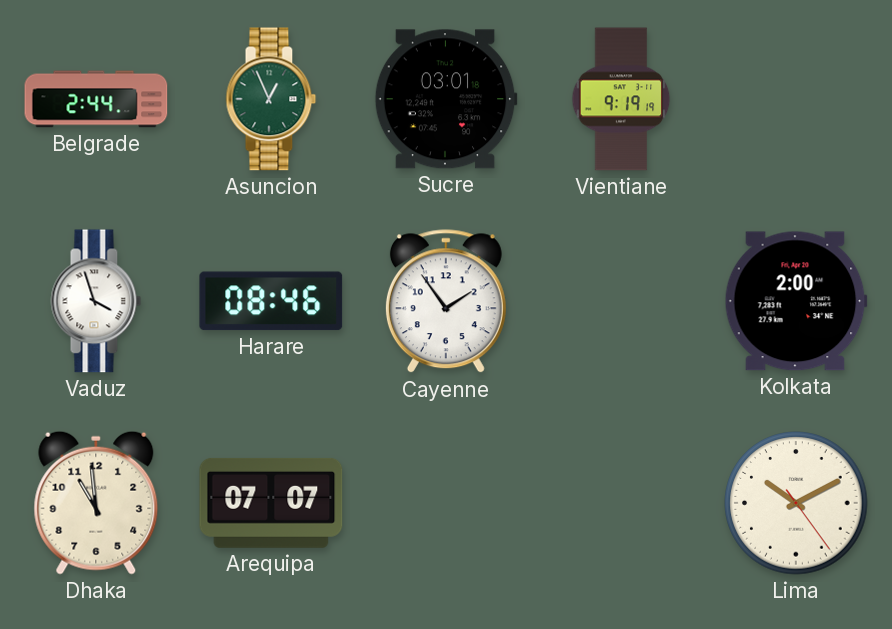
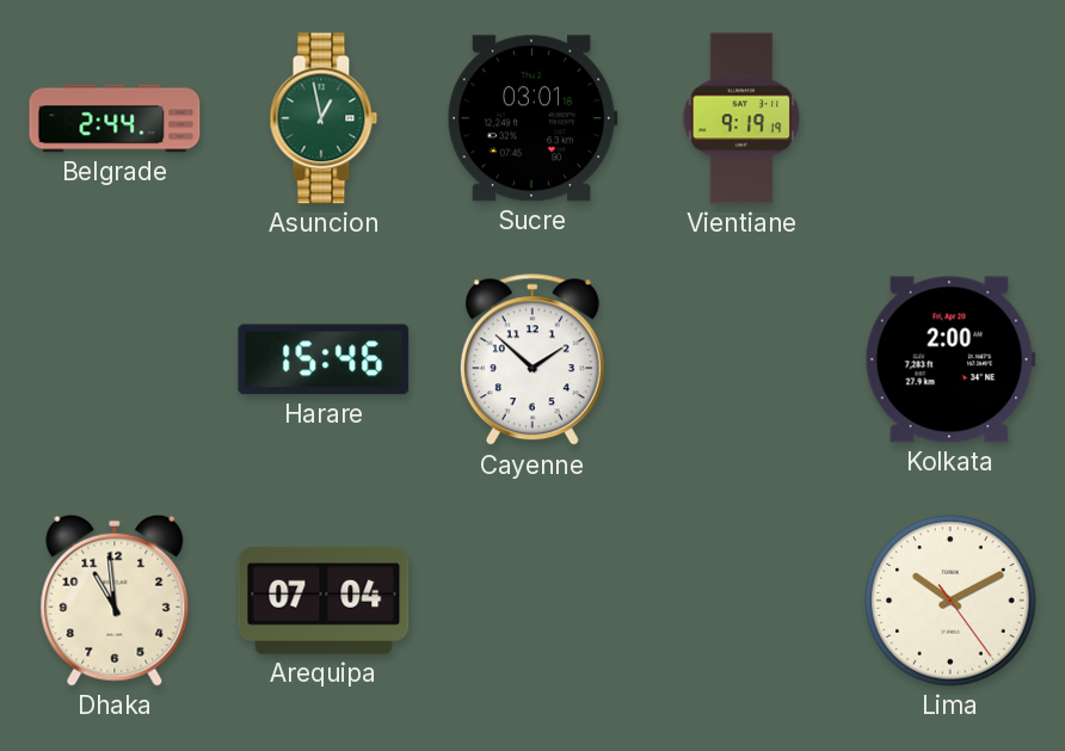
Asuncion: 12:56 -> 12:58 (324, 118)
Vaduz: 3:57 -> none (96, 301)
Harare: 08:46 -> 15:46 (324, 359)
Cayenne: 1:54 -> 1:52 (532, 361)
Arequipa: 07:07 -> 07:04 (324, 601)
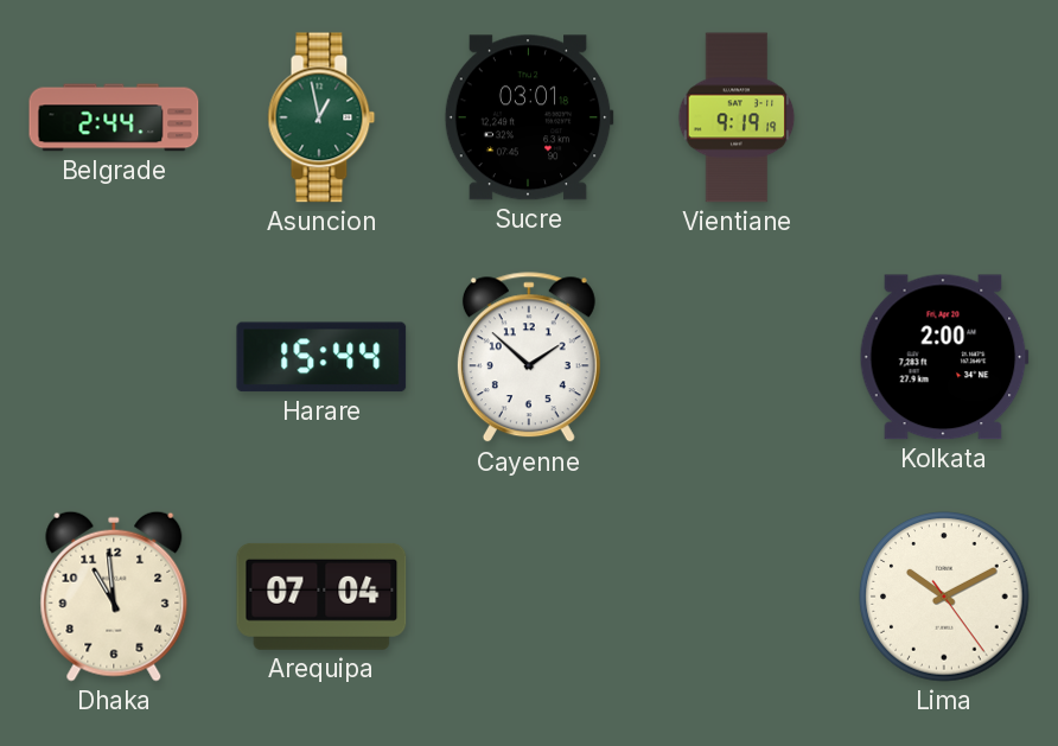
Harare: 15:46 -> 15:44 (321, 357)
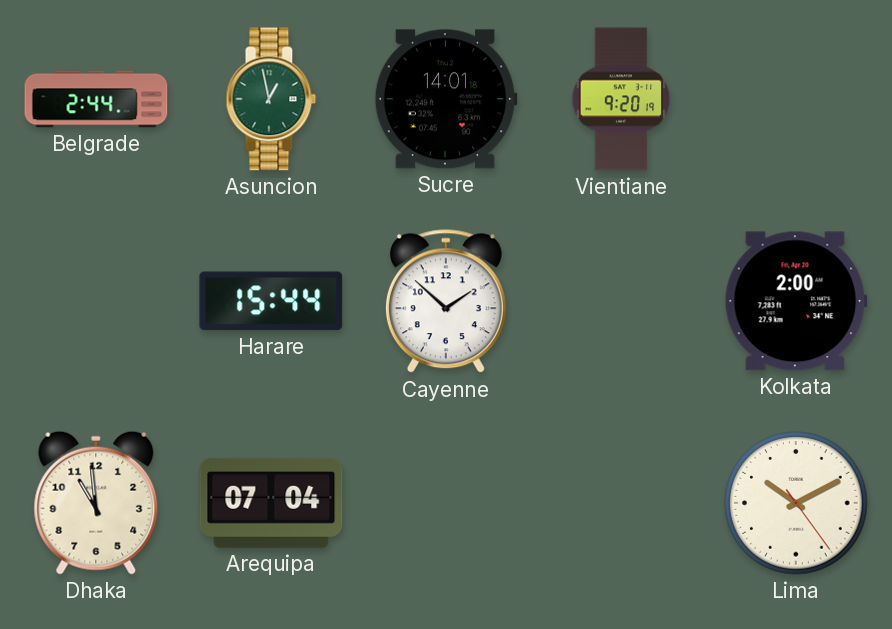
Sucre: 03:01 -> 14:01 (446, 99)
Vientiane: 9:19 -> 9:20 (621, 99)
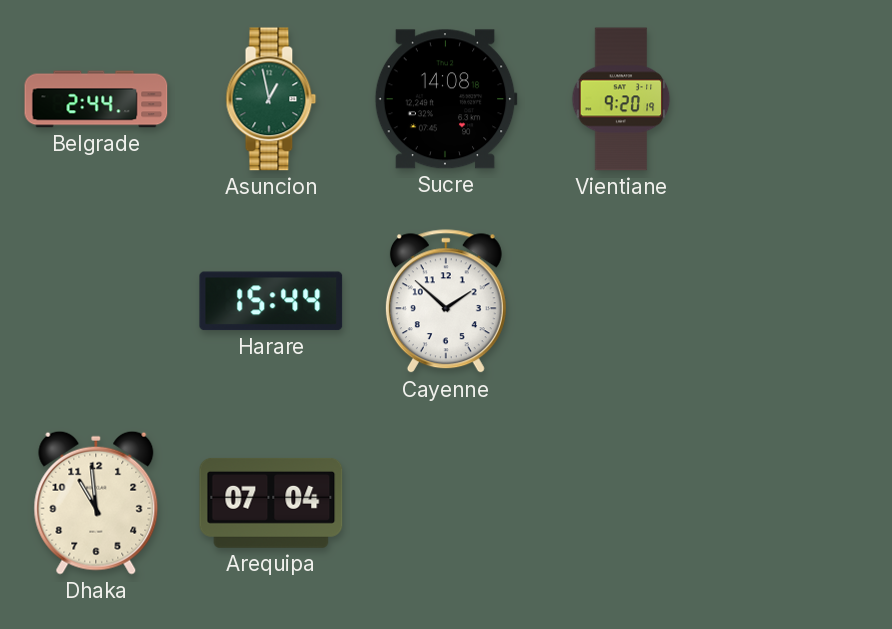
Sucre: 14:01 -> 14:08 (446, 99)
Kolkata: 2:00 -> none (796, 301)
Lima: 10:10 -> none (796, 503)
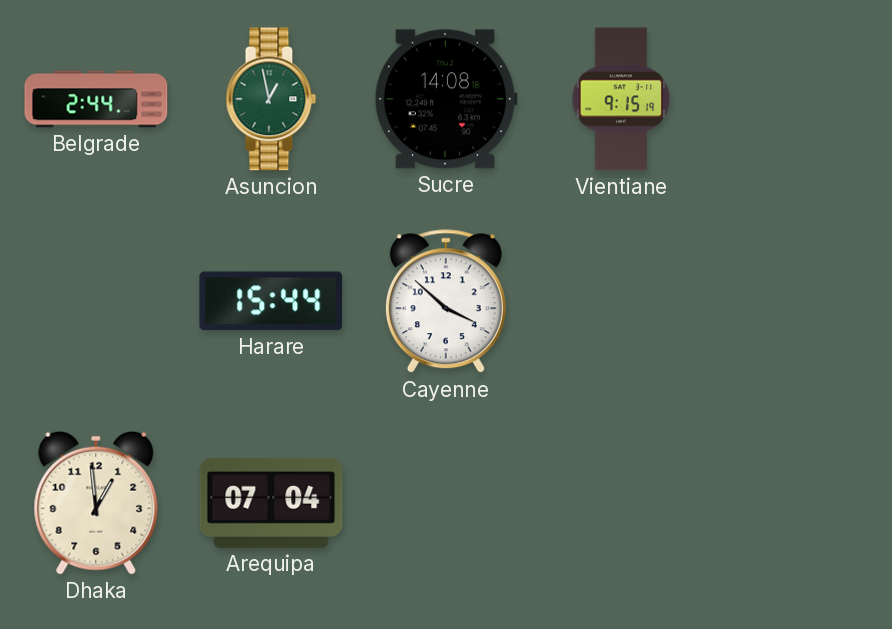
Vientiane: 9:20 -> 9:15 (621, 99)
Cayenne: 1:52 -> 3:52 (446, 302)
Dhaka: 10:59 -> 12:59 (96, 503)
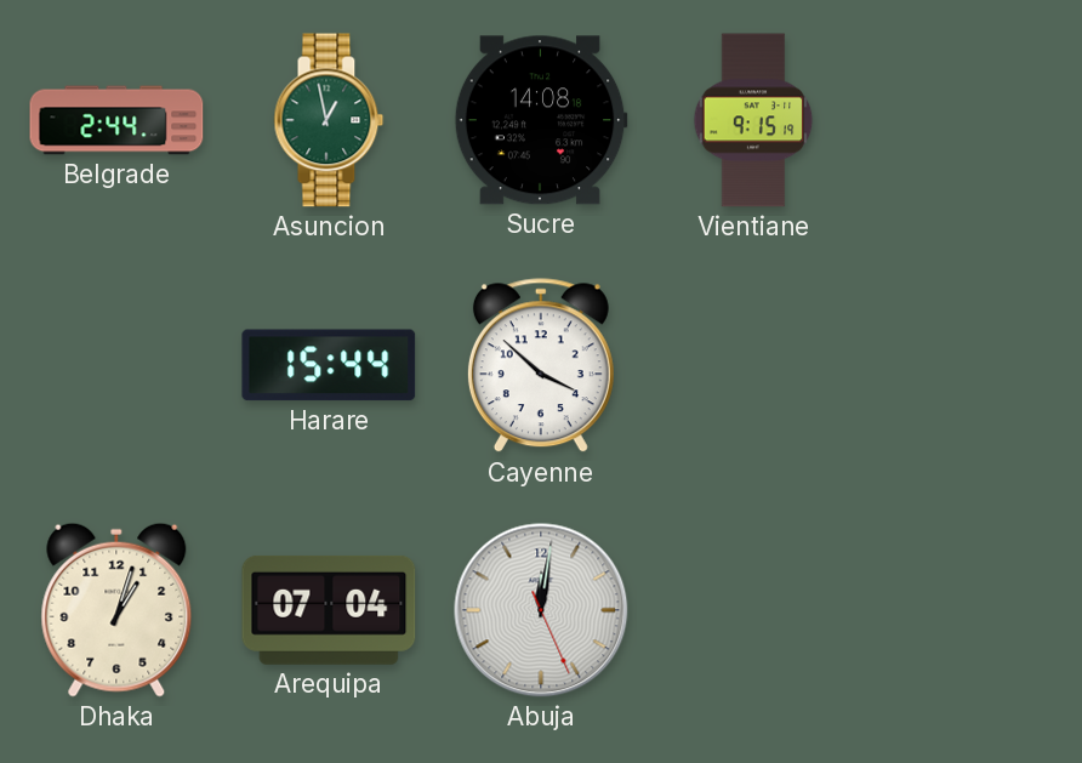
Dhaka: 12:59 -> 1:03 (116, 610)
Abuja: none -> 12:01 (541, 610)
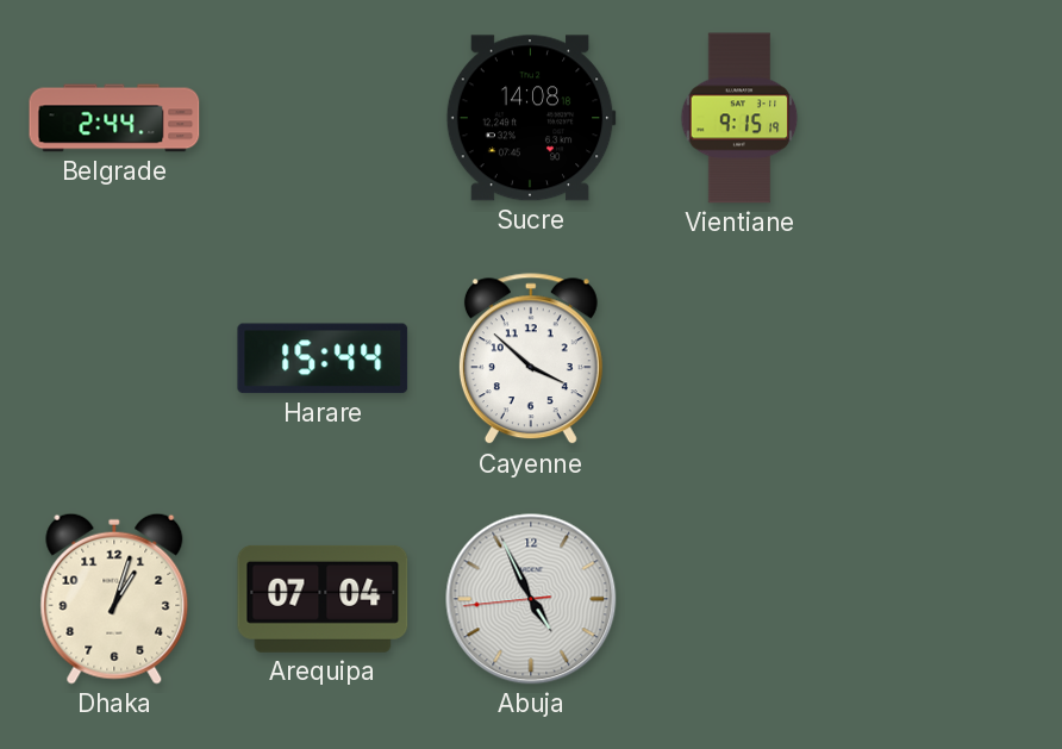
Asuncion: 12:58 -> none (329, 120)
Abuja: 12:01 -> 4:55 (531, 599)
